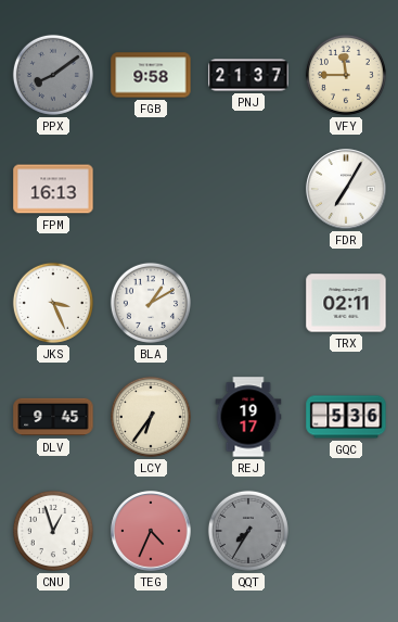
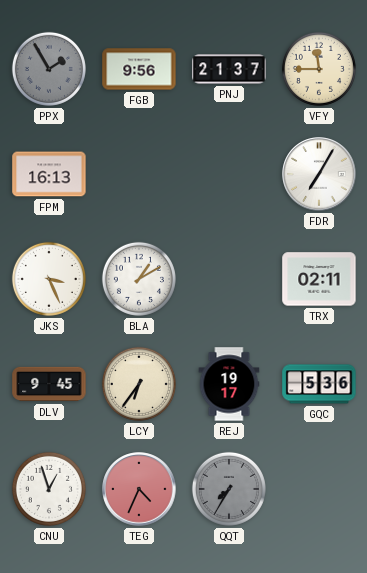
PPX: 8:09 -> 1:55 (49, 69)
FGB: 9:58 -> 9:56 (139, 69)
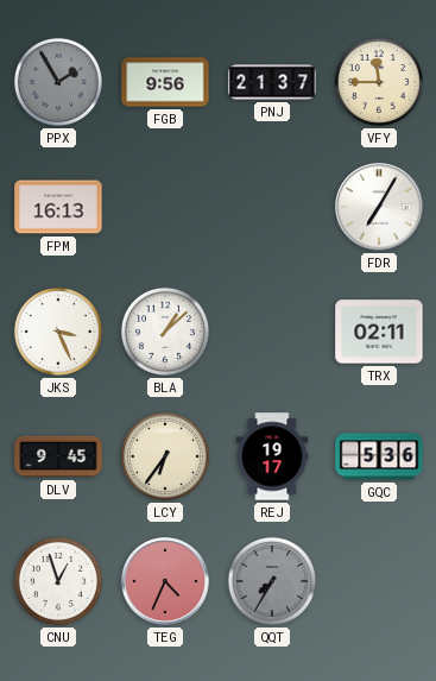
BLA: 1:10 -> 1:08 (165, 332)
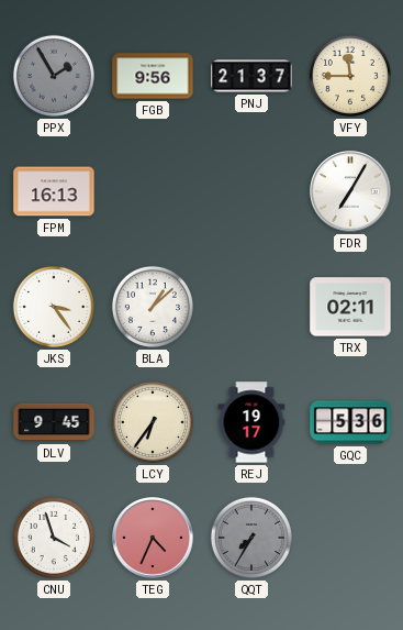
JKS: 3:26 -> 3:24 (54, 307)
CNU: 12:57 -> 3:57 (54, 538)
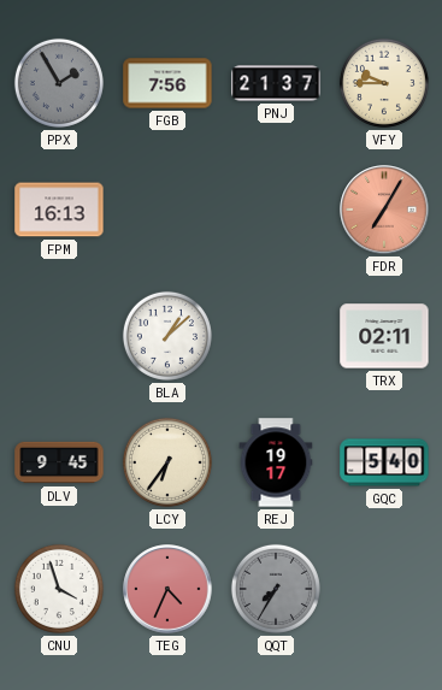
FGB: 9:56 -> 7:56 (167, 83)
VFY: 11:45 -> 9:45 (384, 83)
FDR dial: white -> salmon (384, 210)
JKS: 3:24 -> none (54, 307)
GQC: 5:36 -> 5:40 (384, 462)
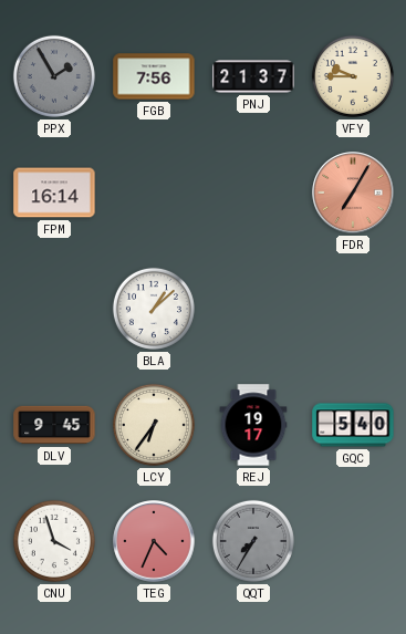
FPM: 16:13 -> 16:14 (54, 193)
TRX: 02:11 -> none (384, 336)
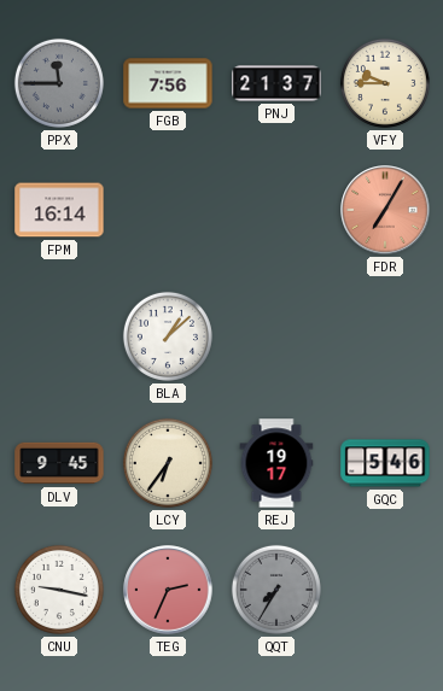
PPX: 1:55 -> 11:45 (59, 83)
GQC: 5:40 -> 5:46 (385, 463)
CNU: 3:57 -> 9:17 (59, 590)
TEG: 4:34 -> 2:34 (168, 590)
